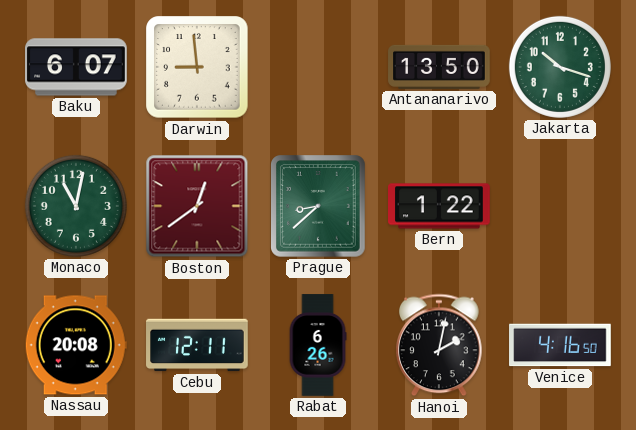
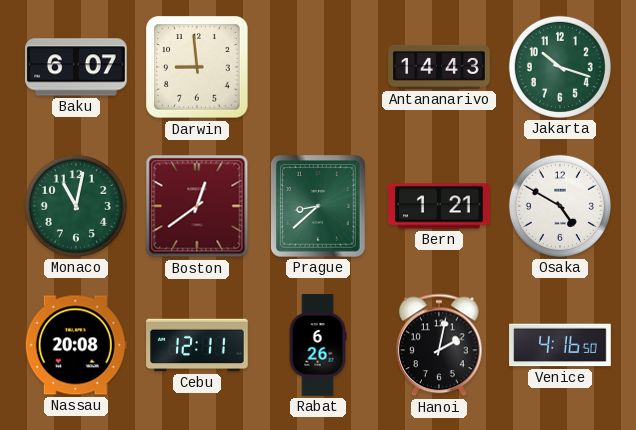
Antananarivo: 13:50 -> 14:43 (439, 67)
Bern: 1:22 -> 1:21 (439, 206)
Osaka: none -> 4:50 (560, 206)
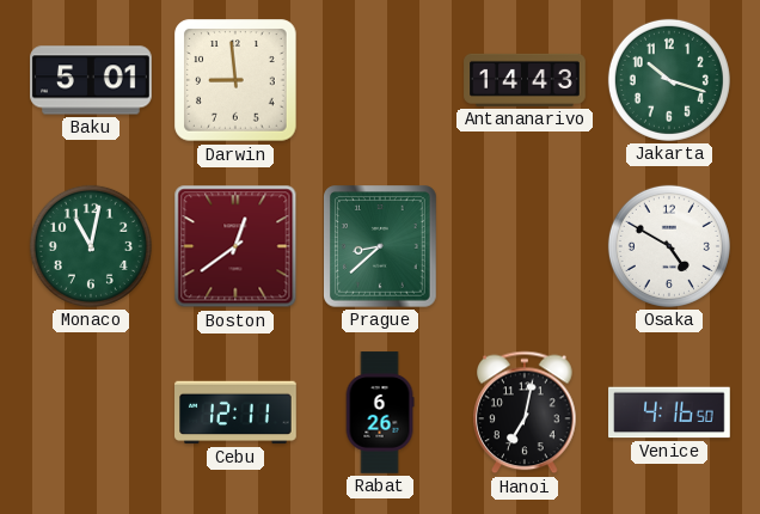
Baku: 6:07 -> 5:01 (91, 80)
Bern: 1:21 -> none (439, 206)
Nassau: 20:08 -> none (76, 345)
Hanoi: 2:02 -> 7:02 (525, 412)
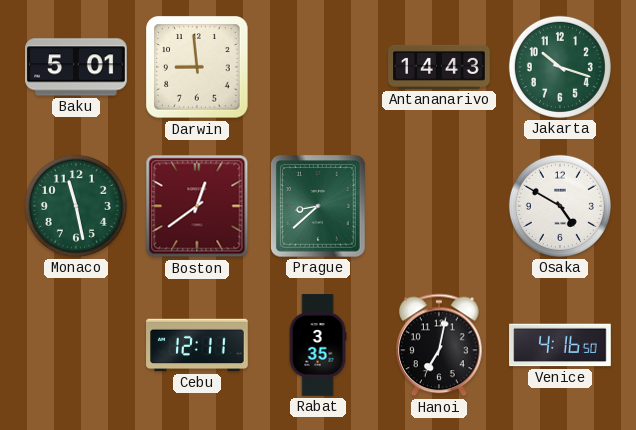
Monaco: 11:02 -> 11:28 (76, 206)
Rabat: 6:26 -> 3:35 (318, 345)
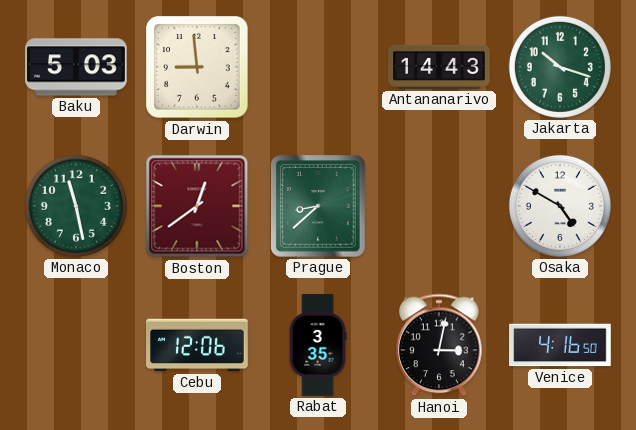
Baku: 5:01 -> 5:03 (76, 67)
Cebu: 12:11 -> 12:06 (197, 345)
Hanoi: 7:02 -> 3:02 (439, 345)
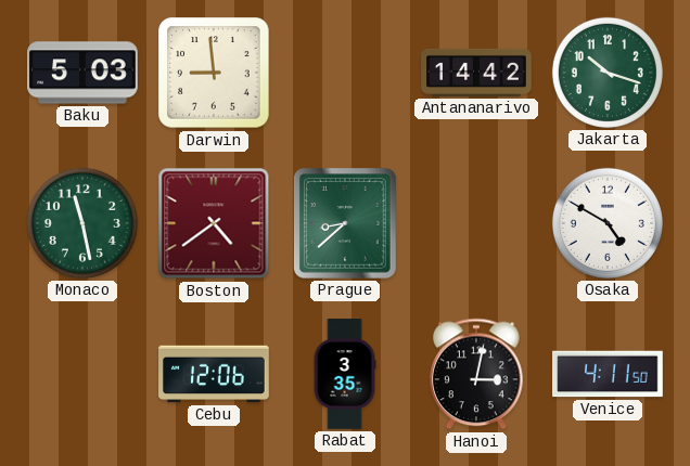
Antananarivo: 14:43 -> 14:42 (476, 73)
Boston: 12:39 -> 4:39 (214, 223)
Venice: 4:16 -> 4:11 (608, 374)
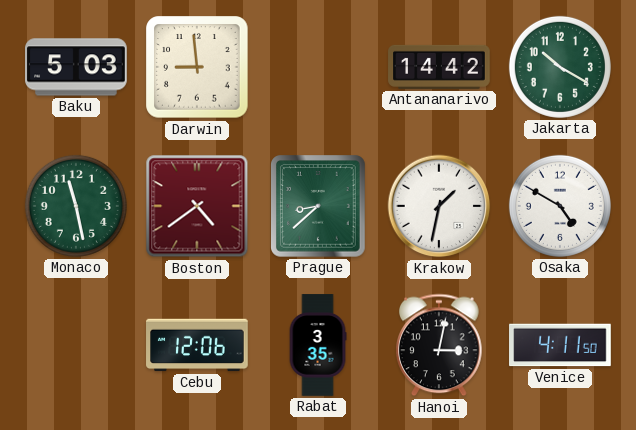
Jakarta: 10:18 -> 10:20 (560, 67)
Krakow: none -> 1:32 (439, 206)
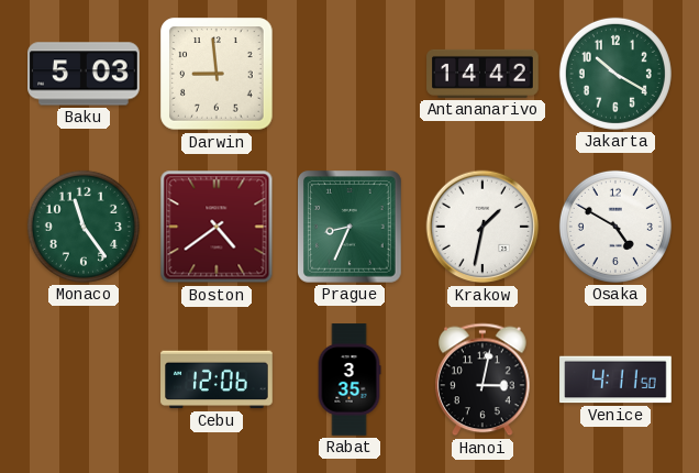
Monaco: 11:28 -> 11:24 (84, 227)
Prague: 8:38 -> 8:34 (351, 228)
